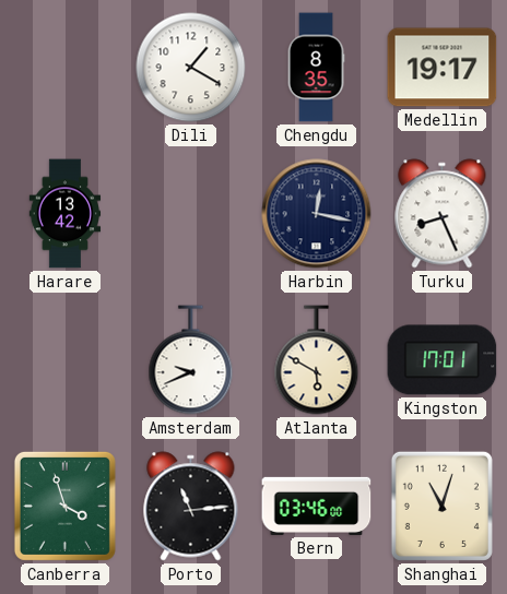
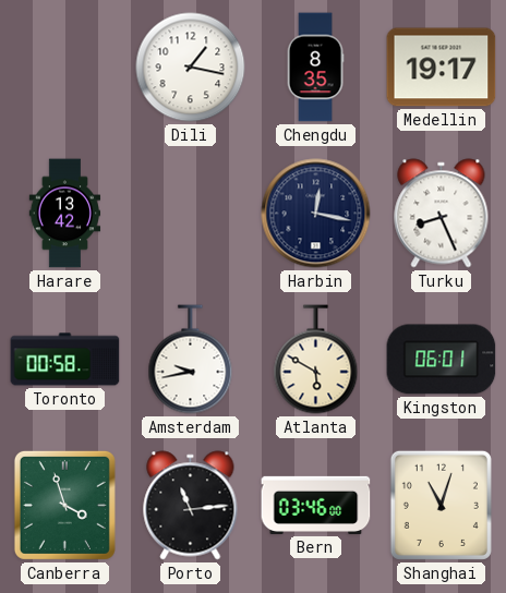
Dili: 1:20 -> 1:17 (191, 68)
Toronto: none -> 00:58 (65, 360)
Amsterdam: 9:41 -> 9:43 (191, 360)
Kingston: 17:01 -> 06:01 (442, 360)
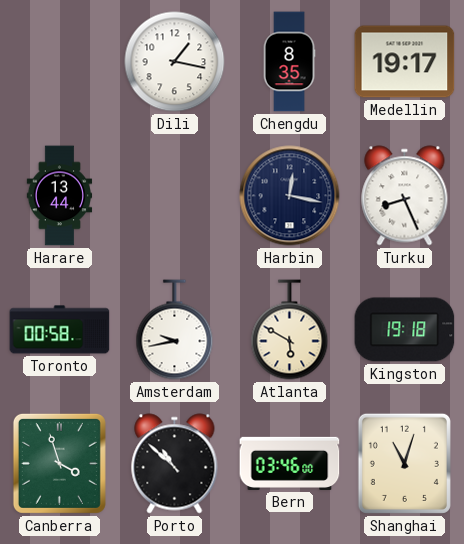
Harare: 13:42 -> 13:44 (60, 196)
Kingston: 06:01 -> 19:18 (405, 330)
Porto: 11:14 -> 10:52 (175, 464)
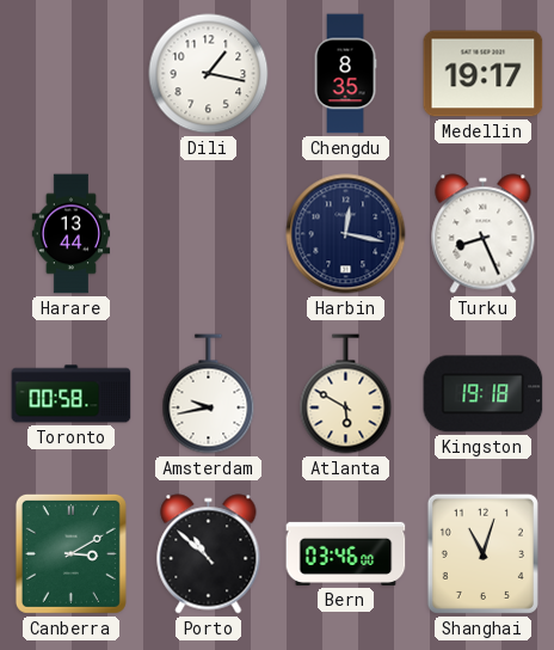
Canberra: 3:57 -> 3:10 (70, 553)
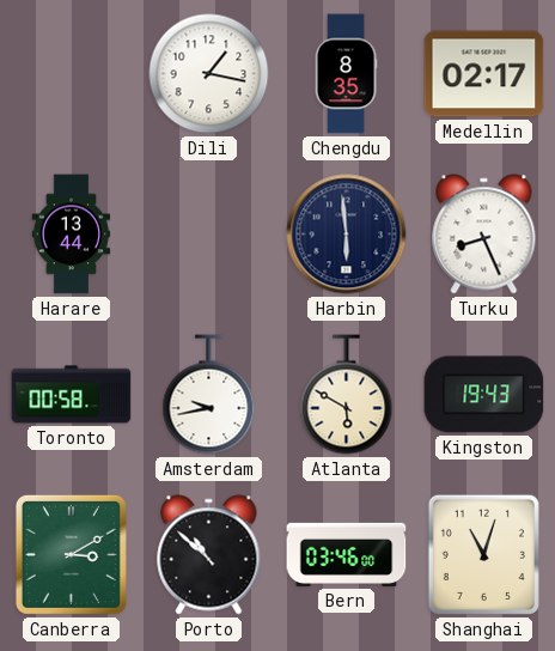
Medellin: 19:17 -> 02:17 (484, 74)
Harbin: 12:17 -> 5:59 (347, 235)
Kingston: 19:18 -> 19:43 (484, 395)
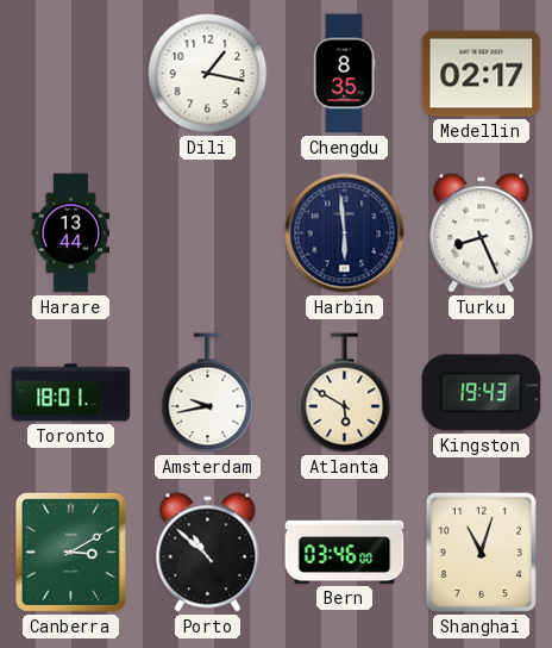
Toronto: 00:58 -> 18:01 (71, 393)
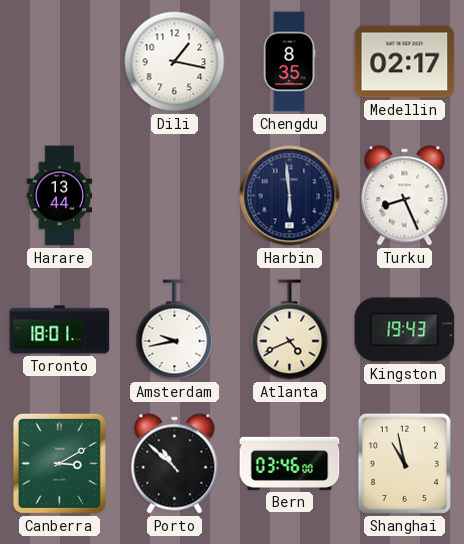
Atlanta: 5:50 -> 4:41 (290, 330)
Shanghai: 11:03 -> 10:58 (404, 463)
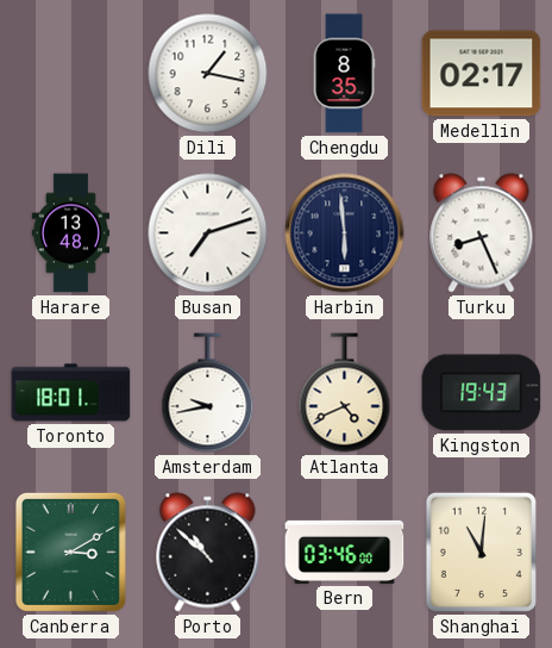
Harare: 13:44 -> 13:48 (71, 233)
Busan: none -> 7:12 (208, 233)
Shanghai: 10:58 -> 11:01 (481, 552)
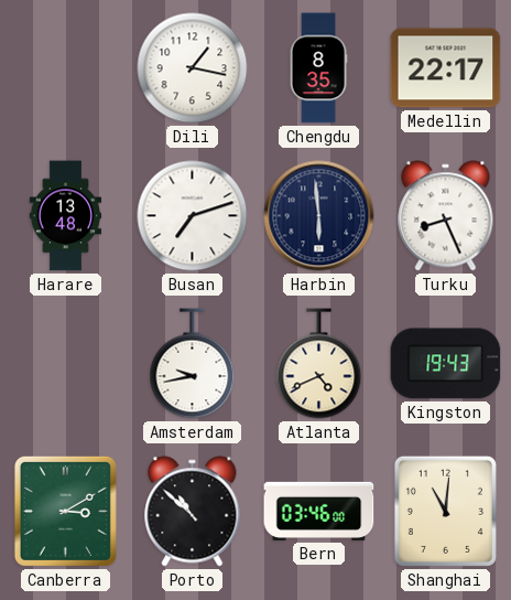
Medellin: 02:17 -> 22:17 (446, 68)
Toronto: 18:01 -> none (71, 393)
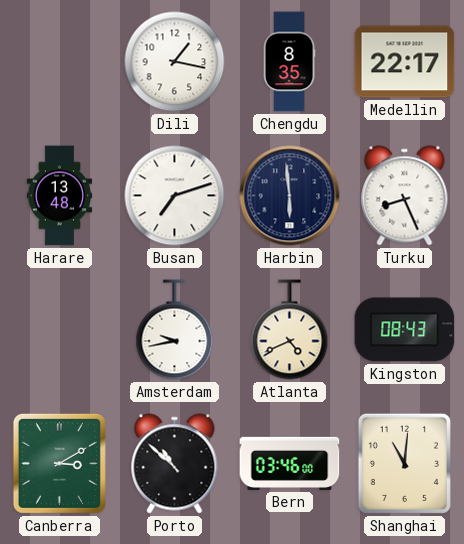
Kingston: 19:43 -> 08:43 (405, 330)
